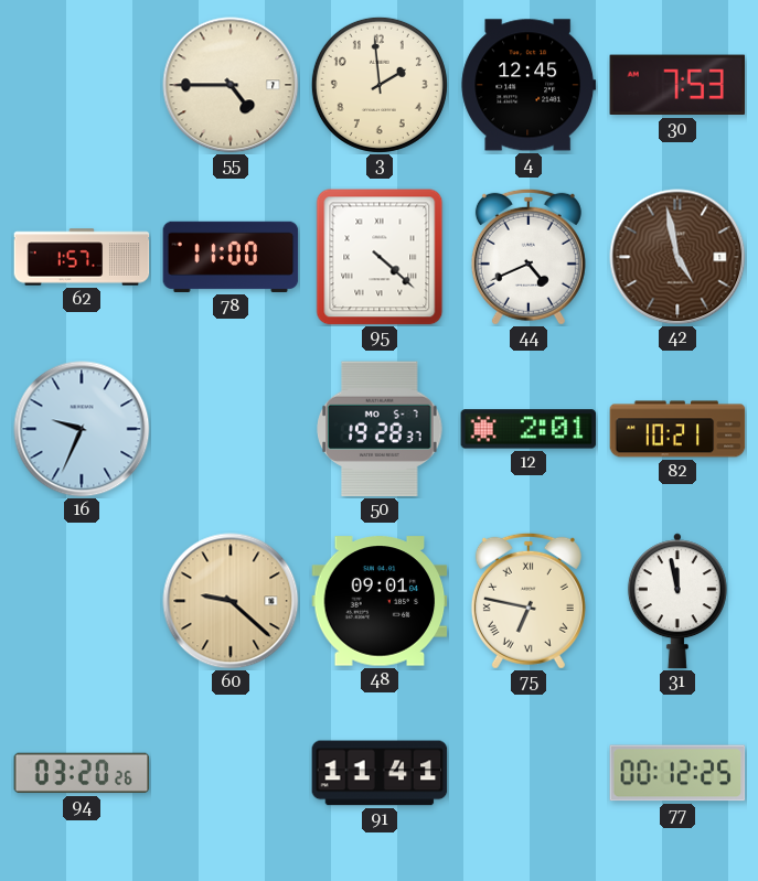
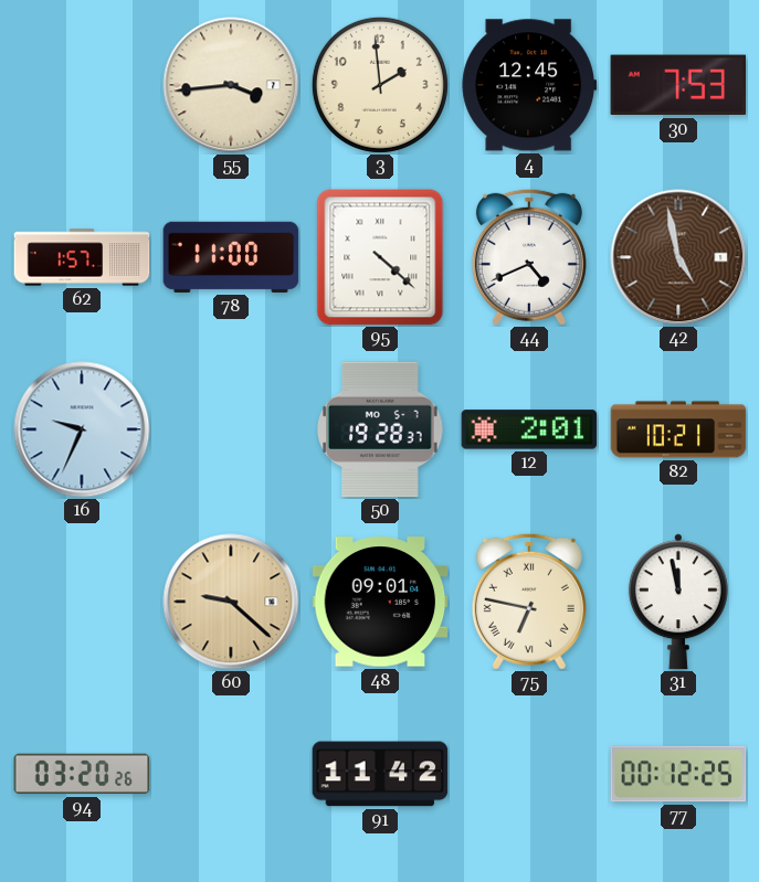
55: 4:45 -> 3:44 (231, 85)
91: 11:41 -> 11:42 (380, 774)
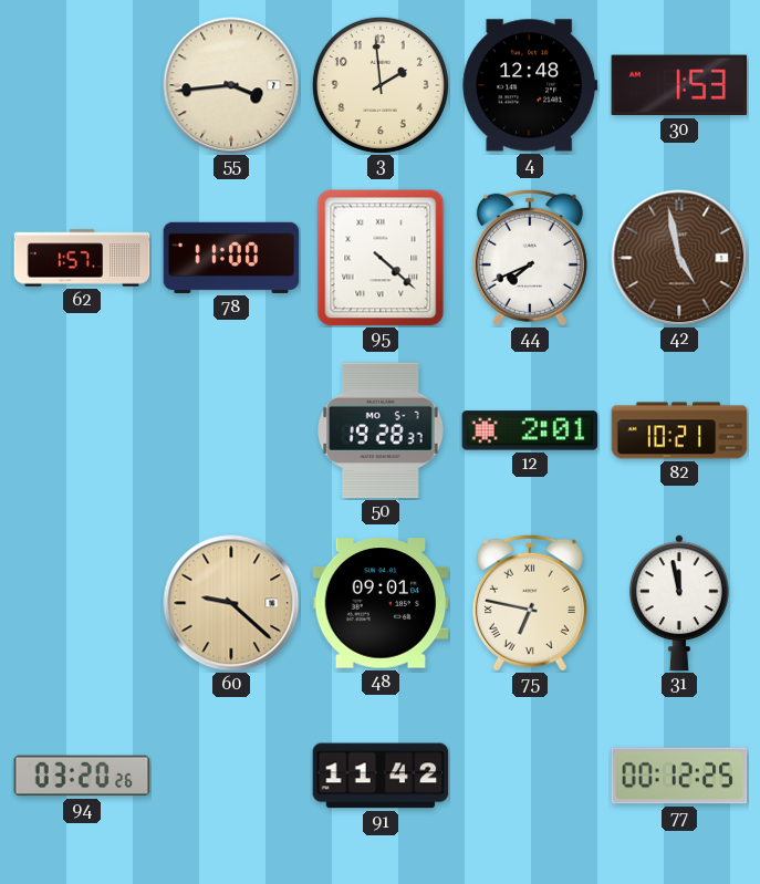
4: 12:45 -> 12:48 (530, 85)
30: 7:53 -> 1:53 (679, 85)
44: 4:41 -> 7:41 (530, 258)
16: 9:34 -> none (82, 429)
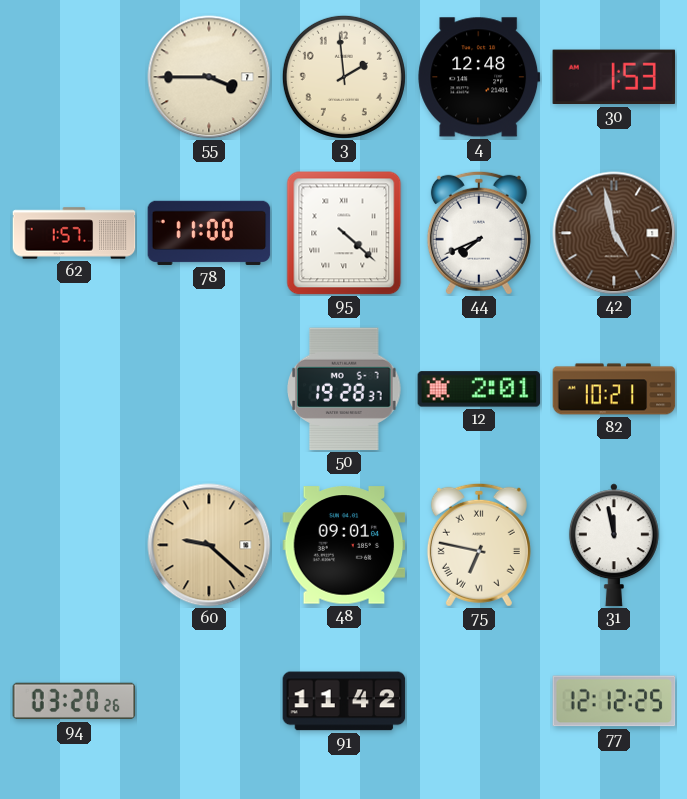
55: 3:44 -> 3:45 (209, 77)
77: 00:12 -> 12:12 (614, 701)
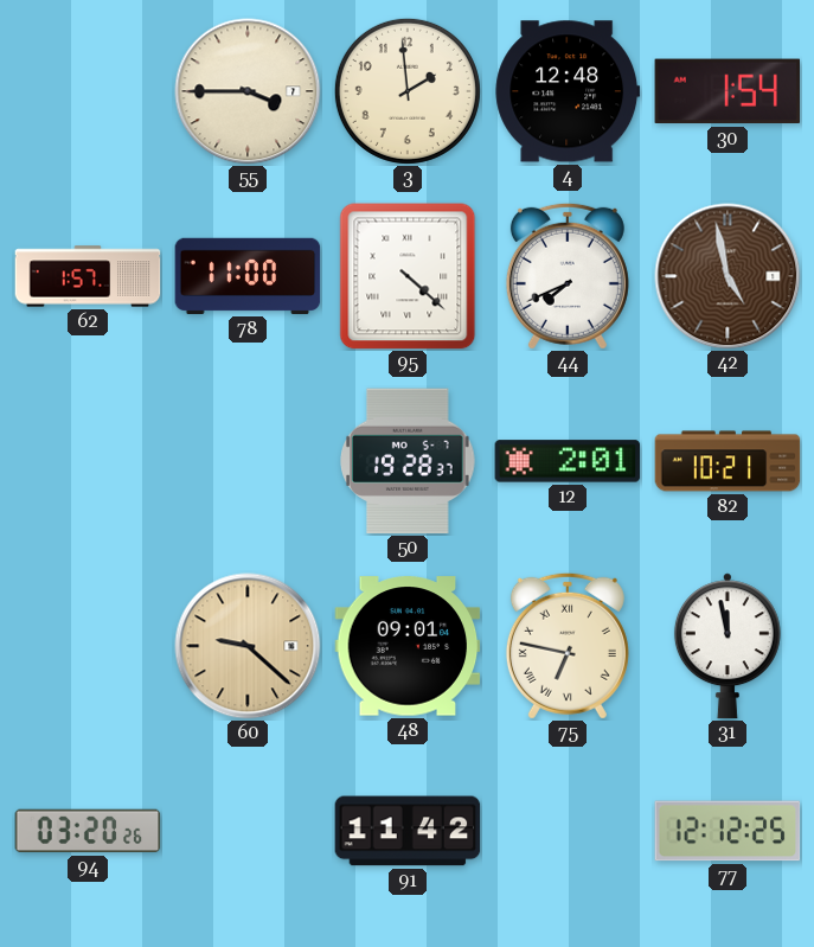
30: 1:53 -> 1:54 (728, 91)
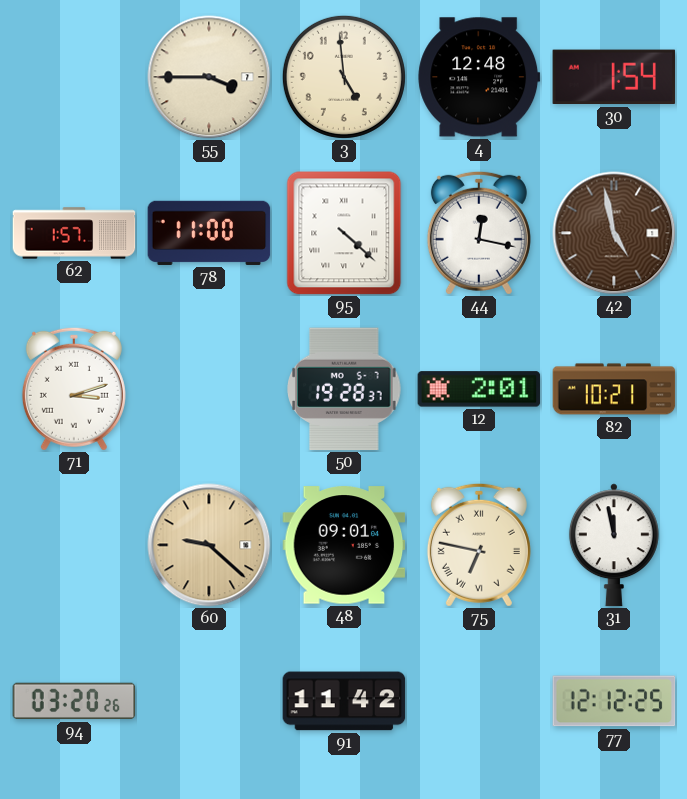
3: 1:59 -> 4:59 (344, 77)
44: 7:41 -> 12:17 (479, 233)
71: none -> 3:12 (74, 389)
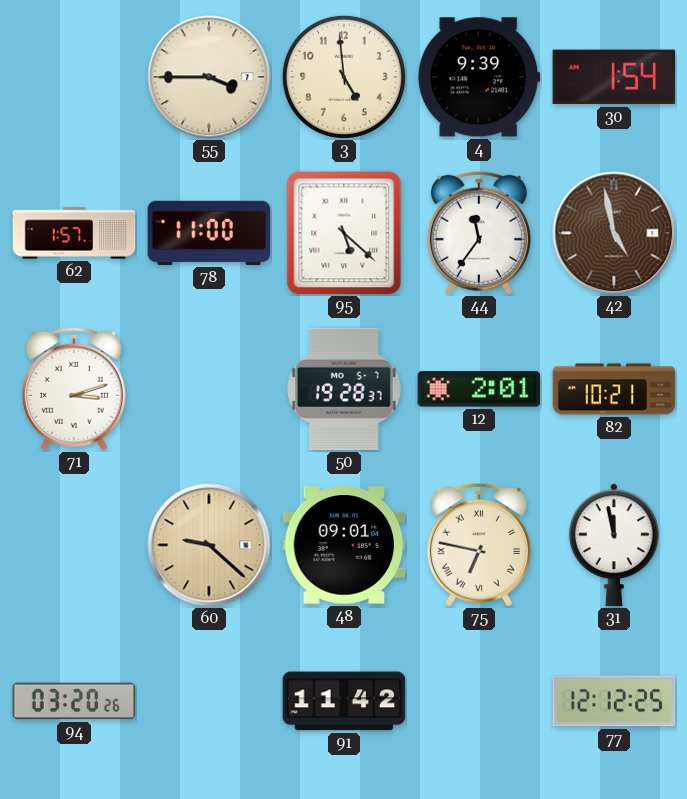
4: 12:48 -> 9:39 (479, 77)
95: 4:22 -> 5:22 (344, 233)
44: 12:17 -> 11:36 (479, 233)
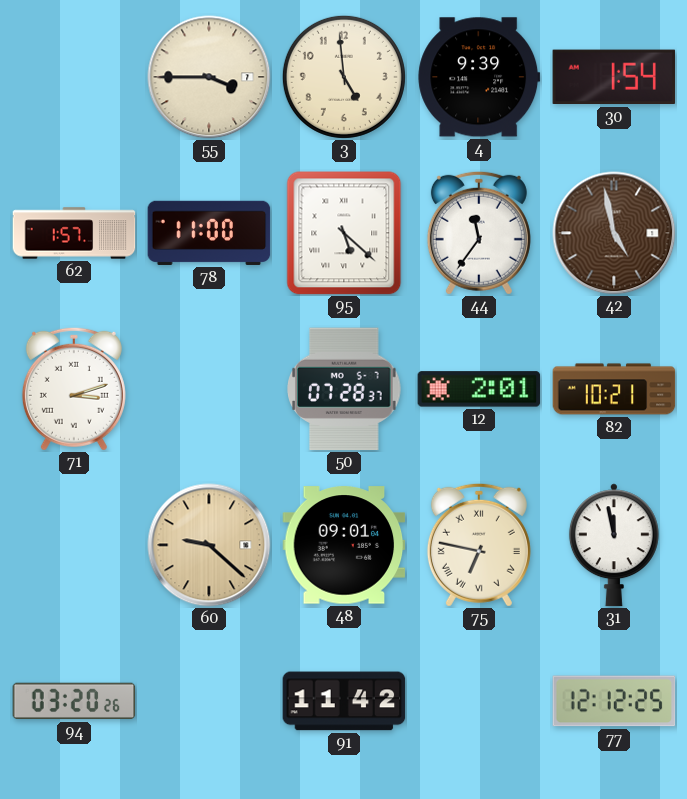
50: 19:28 -> 07:28 (344, 389)
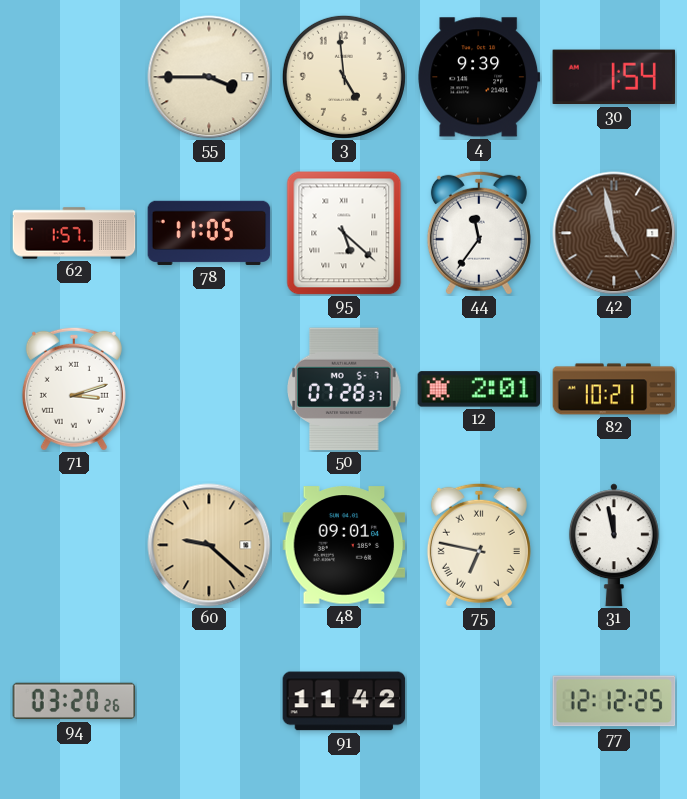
78: 11:00 -> 11:05 (209, 233)
